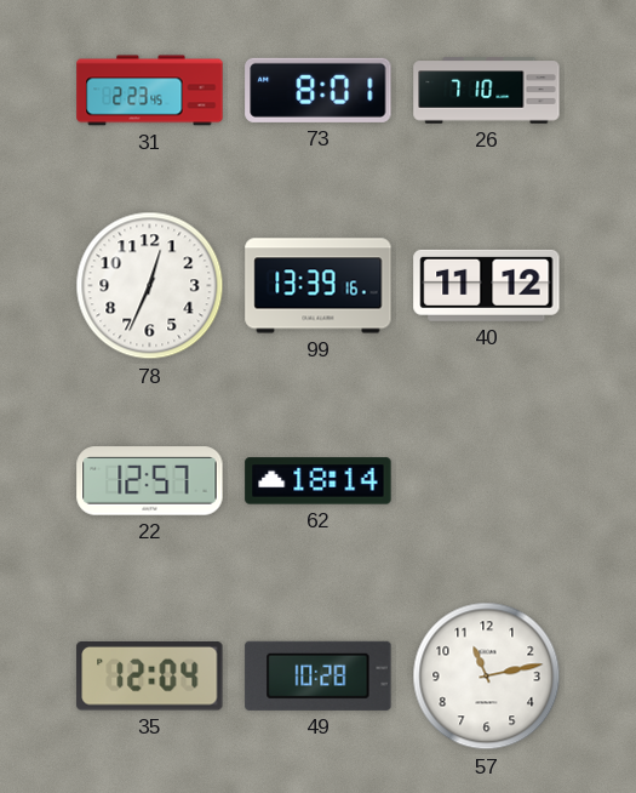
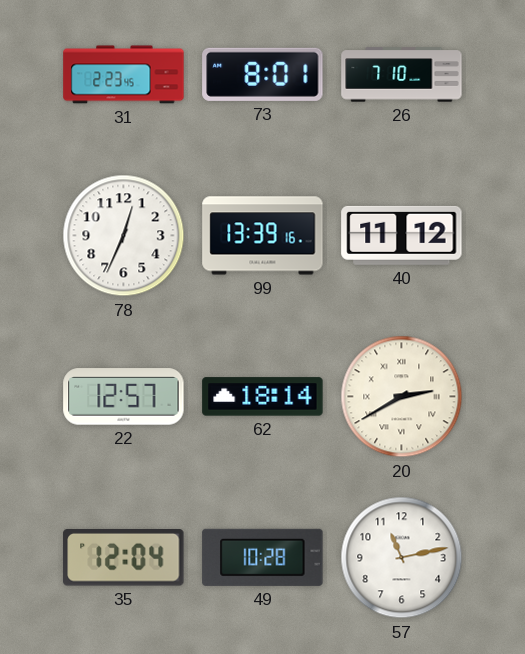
20: none -> 2:40 (402, 397)
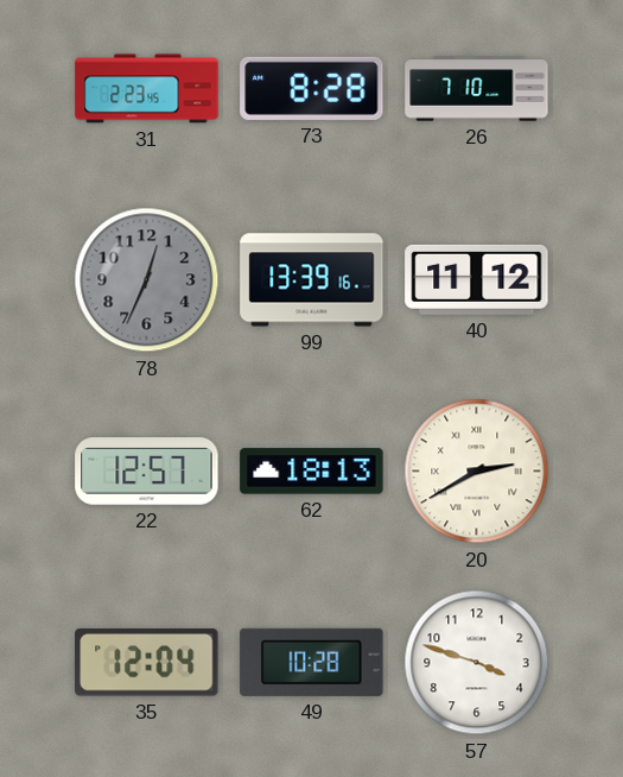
73: 8:01 -> 8:28 (312, 88)
78 dial: white -> grey (147, 280)
62: 18:14 -> 18:13 (312, 472)
57: 11:13 -> 3:48 (477, 663)
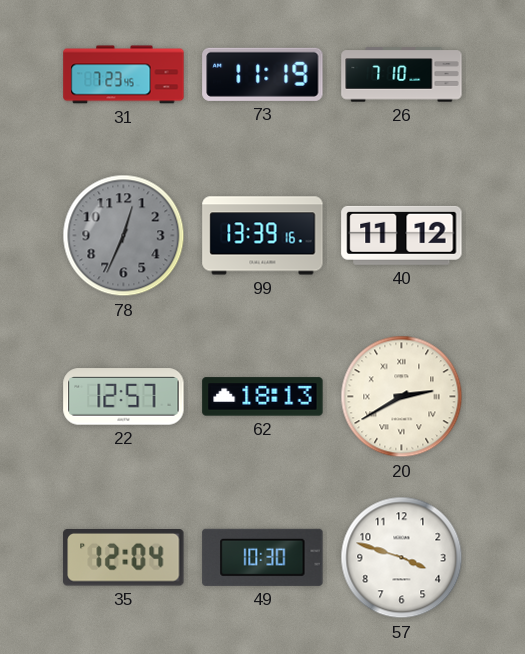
31: 2:23 -> 7:23 (124, 75)
73: 8:28 -> 11:19 (263, 74)
49: 10:28 -> 10:30 (263, 557)
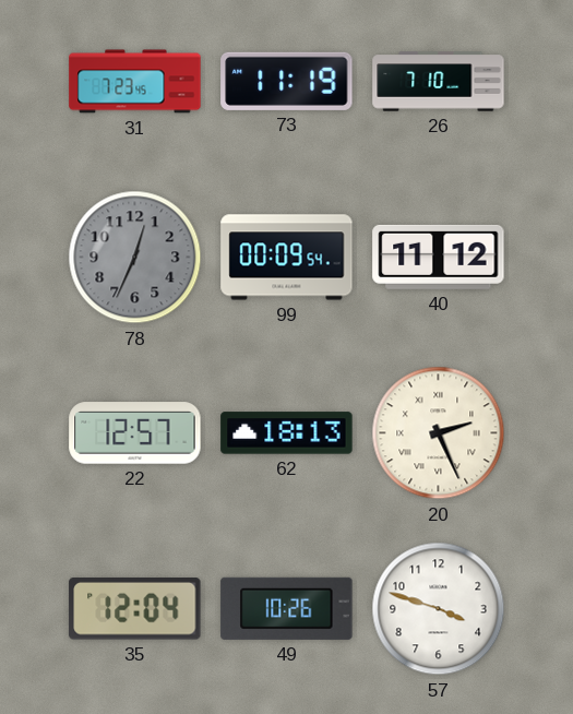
99: 13:39 -> 00:09 (287, 258)
20: 2:40 -> 2:26 (439, 433)
49: 10:30 -> 10:26 (287, 608)
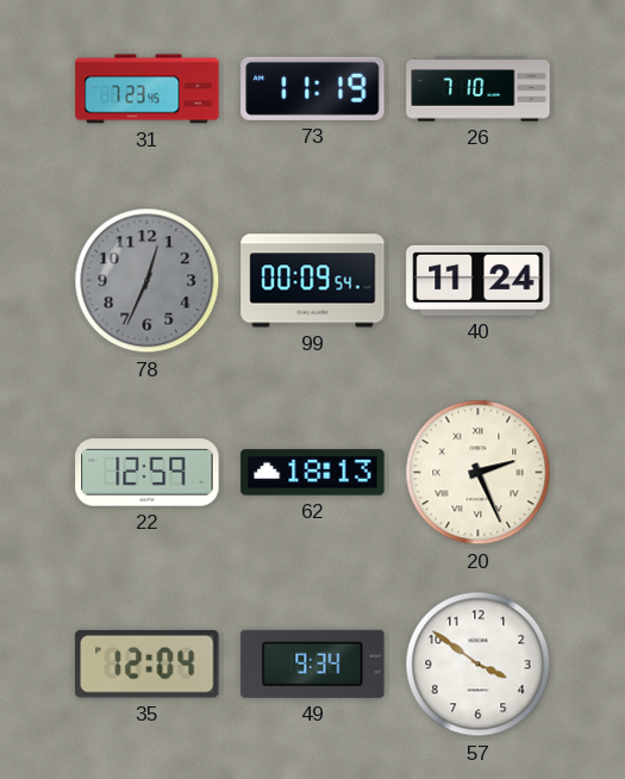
40: 11:12 -> 11:24 (479, 280)
22: 12:57 -> 12:59 (148, 473)
49: 10:26 -> 9:34 (313, 663)
57: 3:48 -> 3:51 (479, 665)
